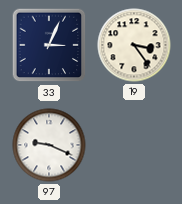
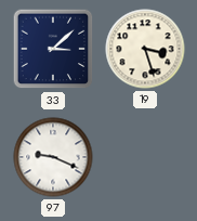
33: 3:04 -> 3:08 (53, 49)
19: 3:24 -> 3:27 (145, 49)
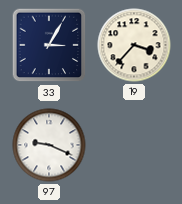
33: 3:08 -> 3:05 (49, 45)
19: 3:27 -> 3:37 (134, 45)
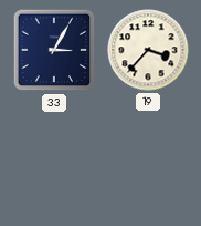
97: 9:19 -> none (49, 145)
